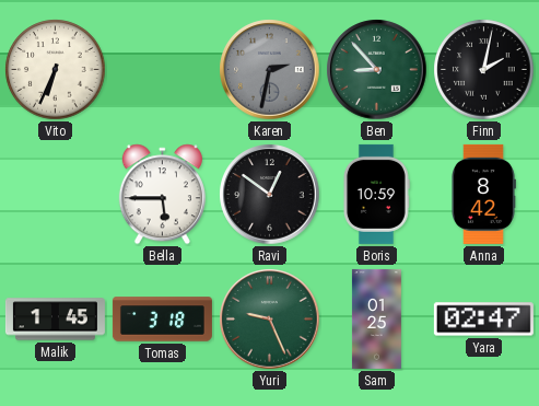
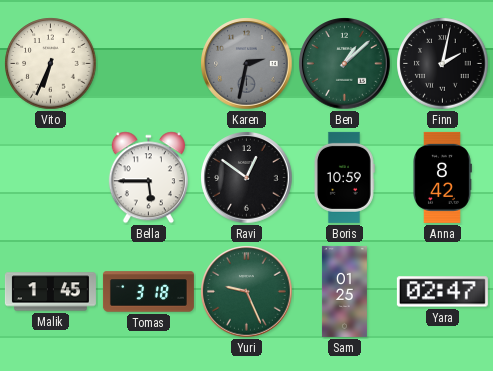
Ben: 8:53 -> 1:08 (345, 64)
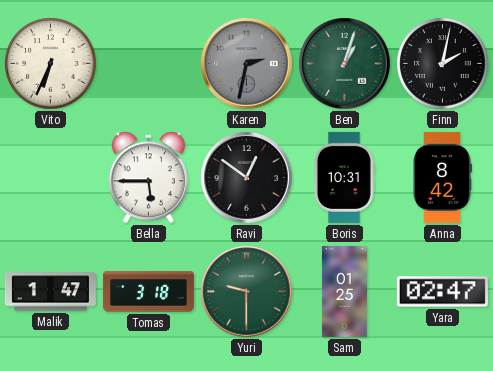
Ben: 1:08 -> 1:03 (345, 64)
Boris: 10:59 -> 10:31 (344, 177)
Malik: 1:45 -> 1:47 (50, 292)
Yuri: 9:26 -> 9:30 (247, 292)
